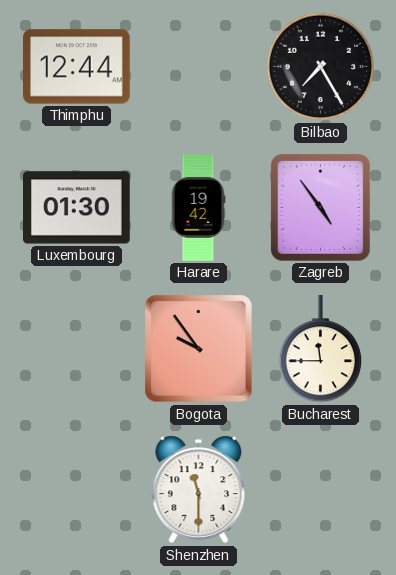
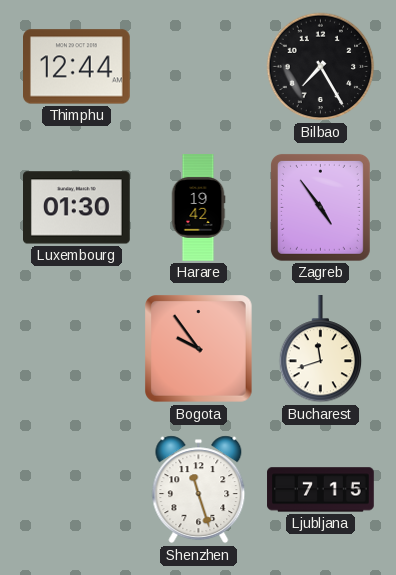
Bucharest: 11:45 -> 11:42 (321, 350)
Shenzhen: 11:30 -> 11:27 (199, 490)
Ljubljana: none -> 7:15 (321, 490)
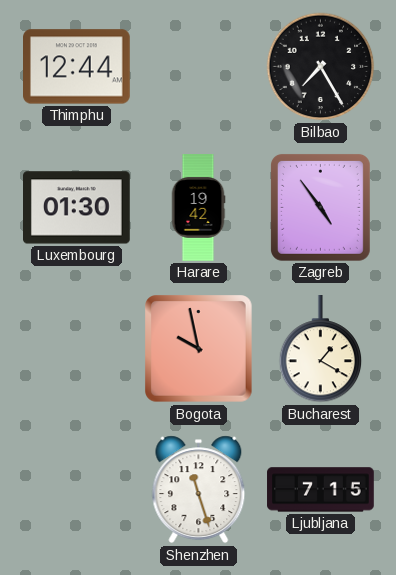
Bogota: 9:54 -> 9:58 (199, 349)
Bucharest: 11:42 -> 1:20 (321, 350)
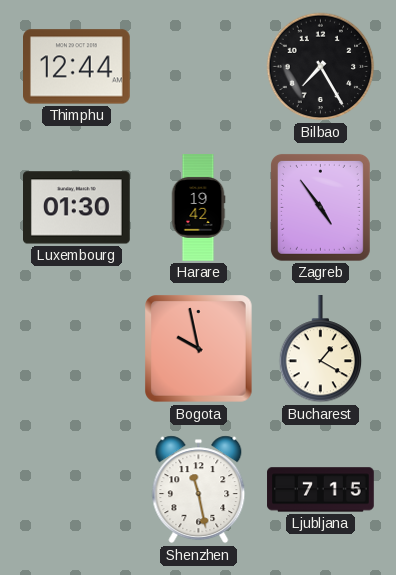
Shenzhen: 11:27 -> 11:28 (199, 490)
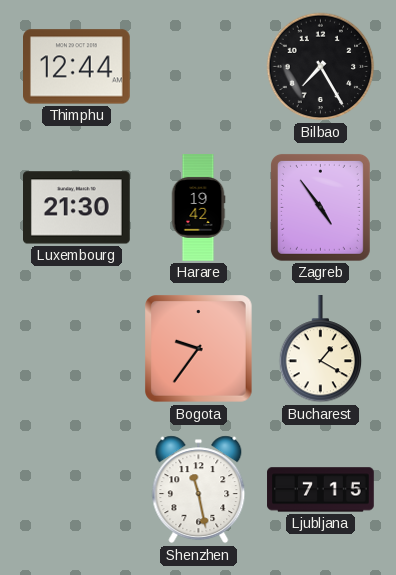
Luxembourg: 01:30 -> 21:30 (77, 208)
Bogota: 9:58 -> 9:36 (199, 349)
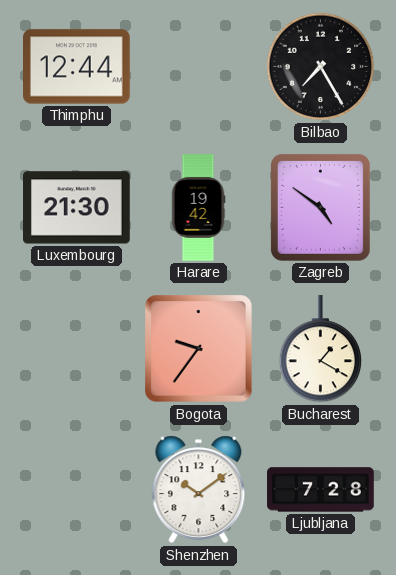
Zagreb: 4:54 -> 4:51 (320, 207)
Shenzhen: 11:28 -> 10:09 (199, 490)
Ljubljana: 7:15 -> 7:28 (321, 490)
